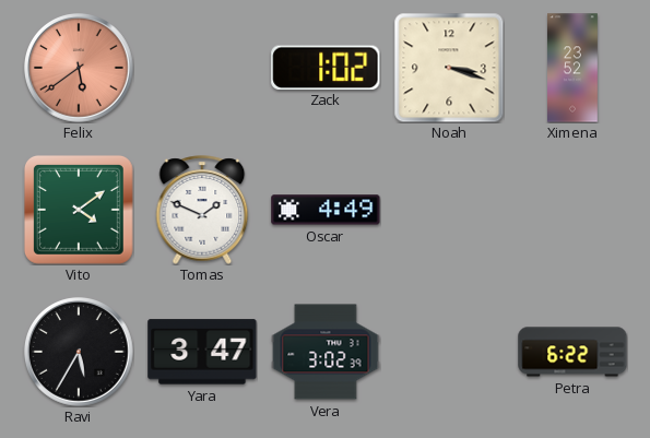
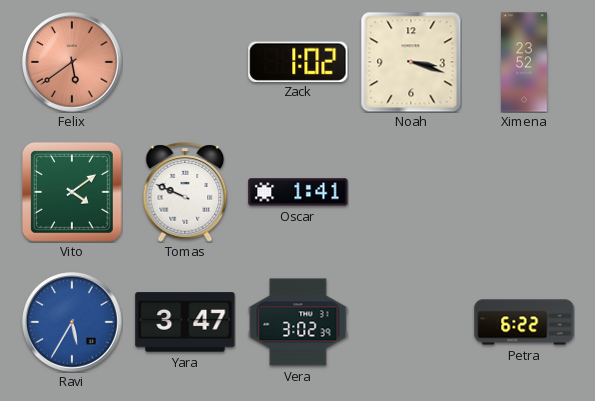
Tomas: 1:49 -> 9:49 (185, 192)
Oscar: 4:49 -> 1:41 (298, 192)
Ravi dial: black -> blue (72, 322)
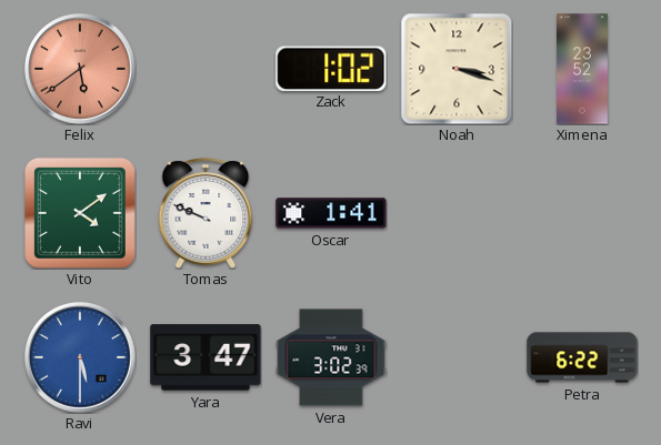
Ravi: 5:35 -> 5:30 (80, 357)
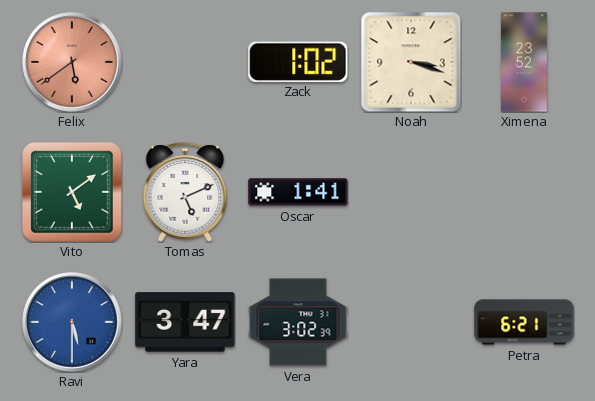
Vito: 4:09 -> 5:09 (72, 192)
Tomas: 9:49 -> 5:11 (185, 192)
Petra: 6:22 -> 6:21 (524, 322)
